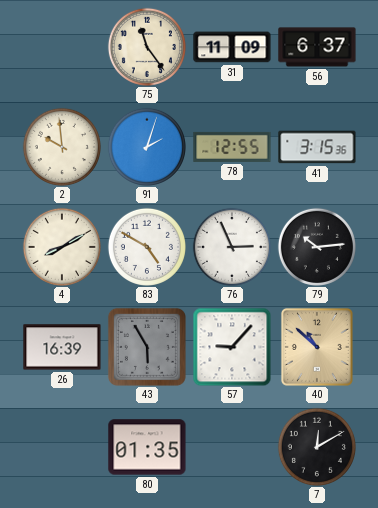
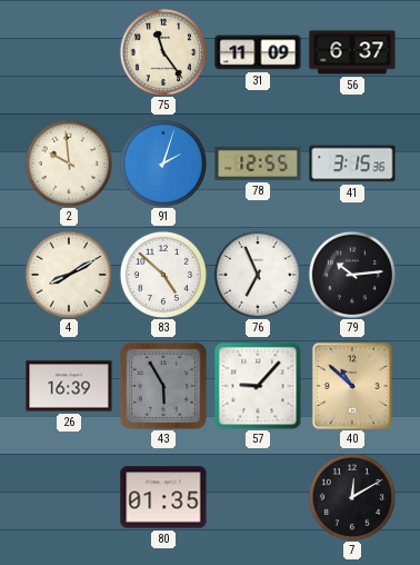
83: 4:50 -> 4:52 (163, 275)
76: 2:56 -> 6:56 (258, 275)
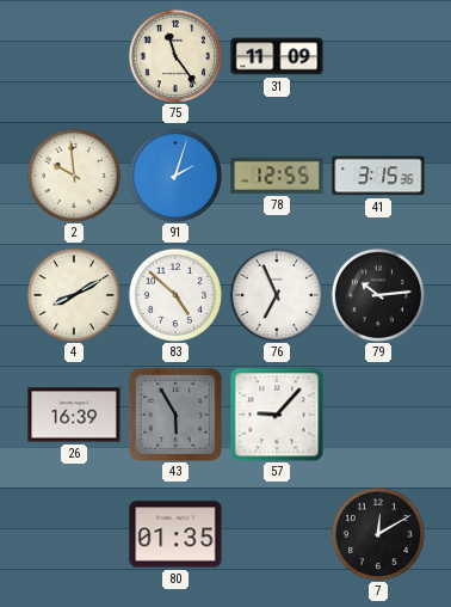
56: 6:37 -> none (352, 52)
40: 10:52 -> none (352, 386)
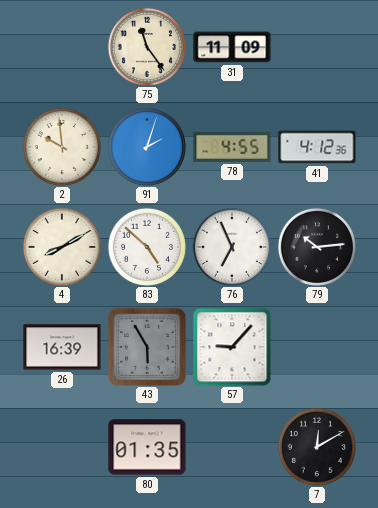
78: 12:55 -> 4:55 (232, 147)
41: 3:15 -> 4:12 (317, 147)
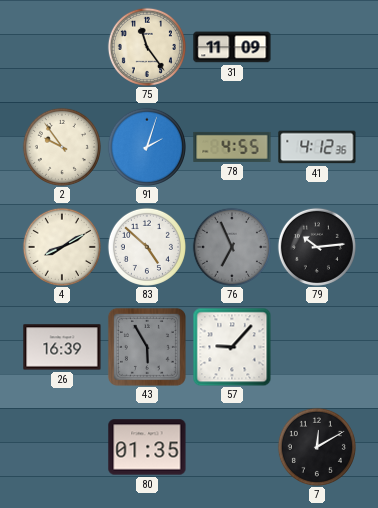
2: 9:59 -> 9:54 (62, 147)
76 dial: white -> grey (232, 247)
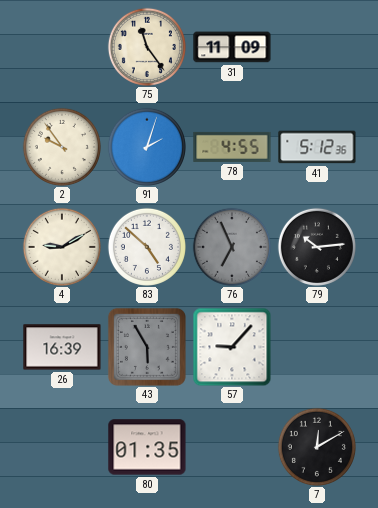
41: 4:12 -> 5:12 (317, 147)
4: 8:10 -> 9:10 (62, 247)
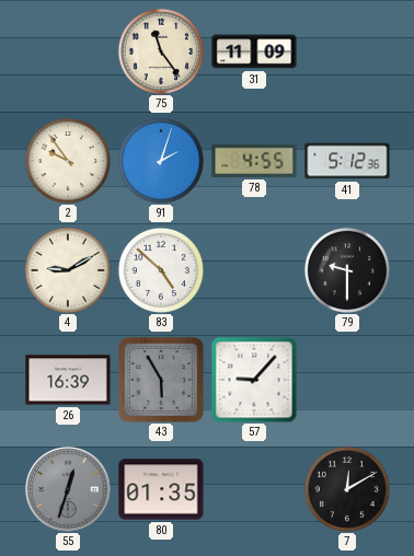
76: 6:56 -> none (232, 247)
79: 10:14 -> 9:30 (347, 270)
55: none -> 12:33 (69, 490)
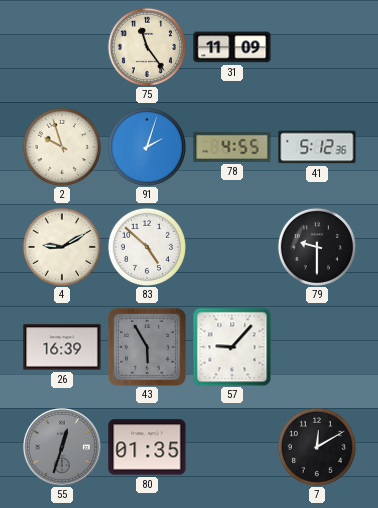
2: 9:54 -> 9:57 (62, 147)
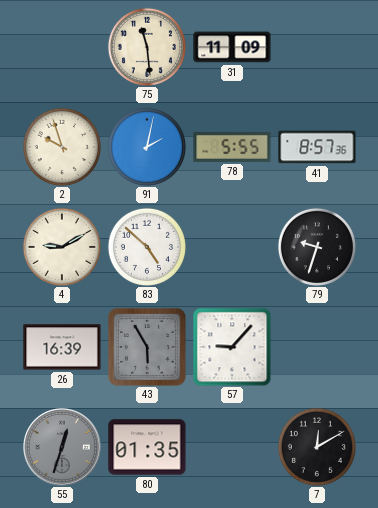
75: 11:24 -> 11:29 (147, 47)
91: 2:03 -> 2:02 (147, 147)
78: 4:55 -> 5:55 (232, 147)
41: 5:12 -> 8:57 (317, 147)
79: 9:30 -> 9:33 (317, 247)
